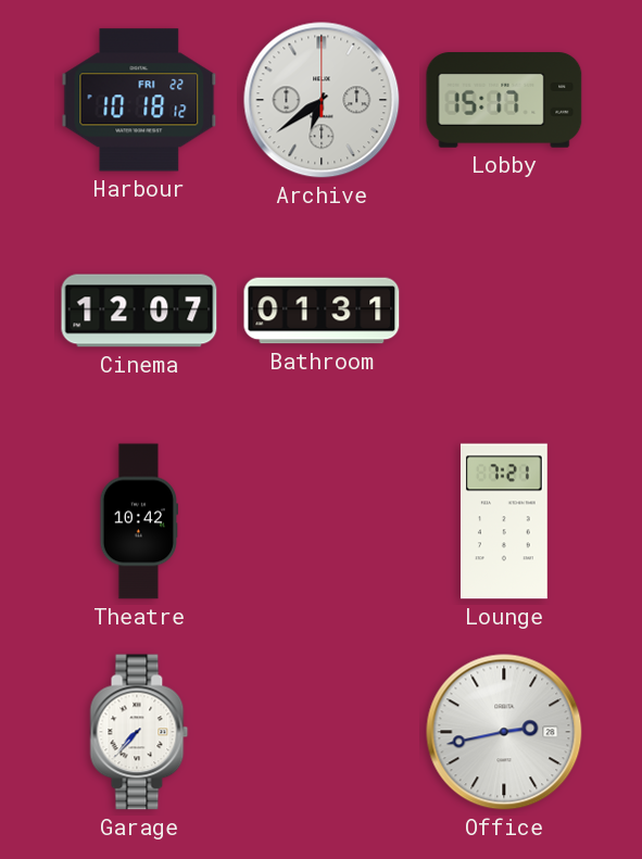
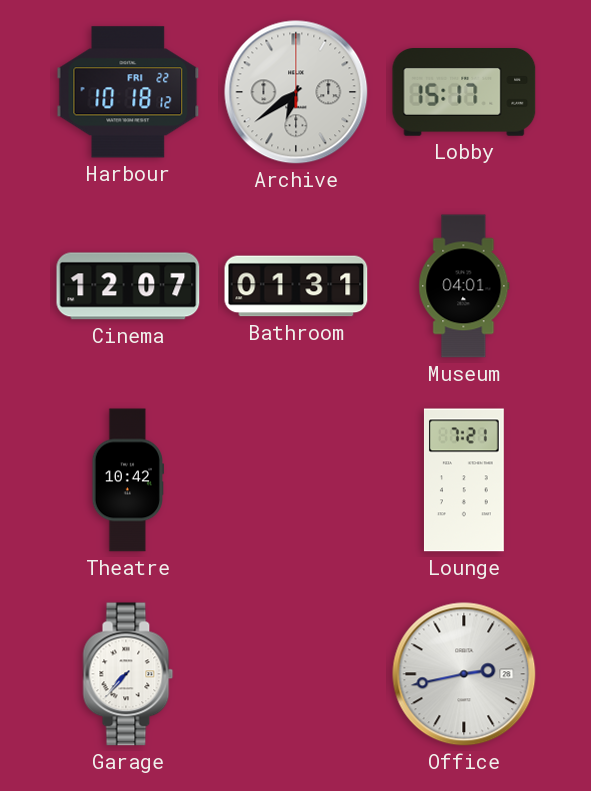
Museum: none -> 04:01 (464, 286)
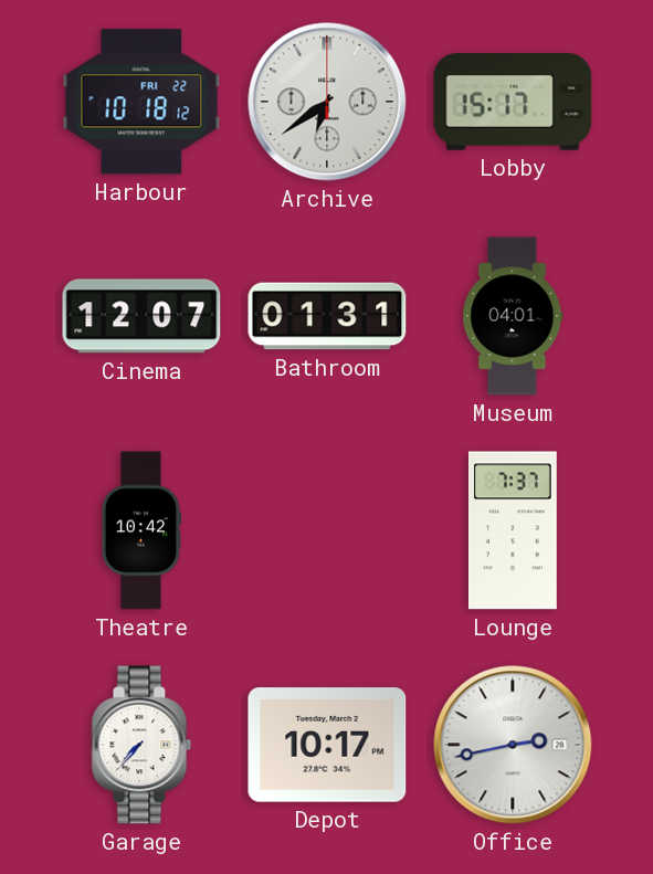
Lounge: 7:21 -> 7:37 (513, 530)
Depot: none -> 10:17 (327, 745)
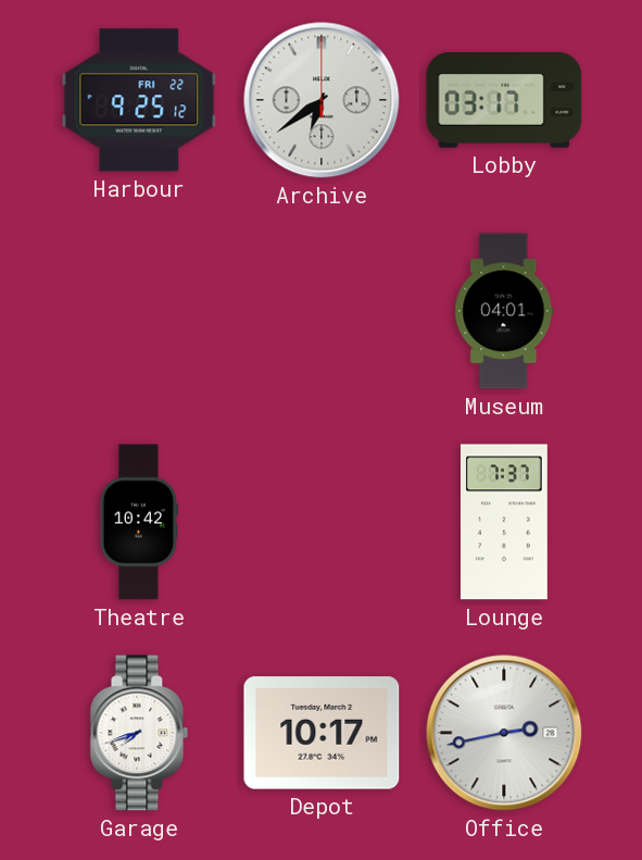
Harbour: 10:18 -> 9:25 (139, 100)
Lobby: 15:17 -> 03:17 (504, 101)
Cinema: 12:07 -> none (141, 316)
Bathroom: 01:31 -> none (327, 316)
Garage: 7:37 -> 7:42 (139, 733)
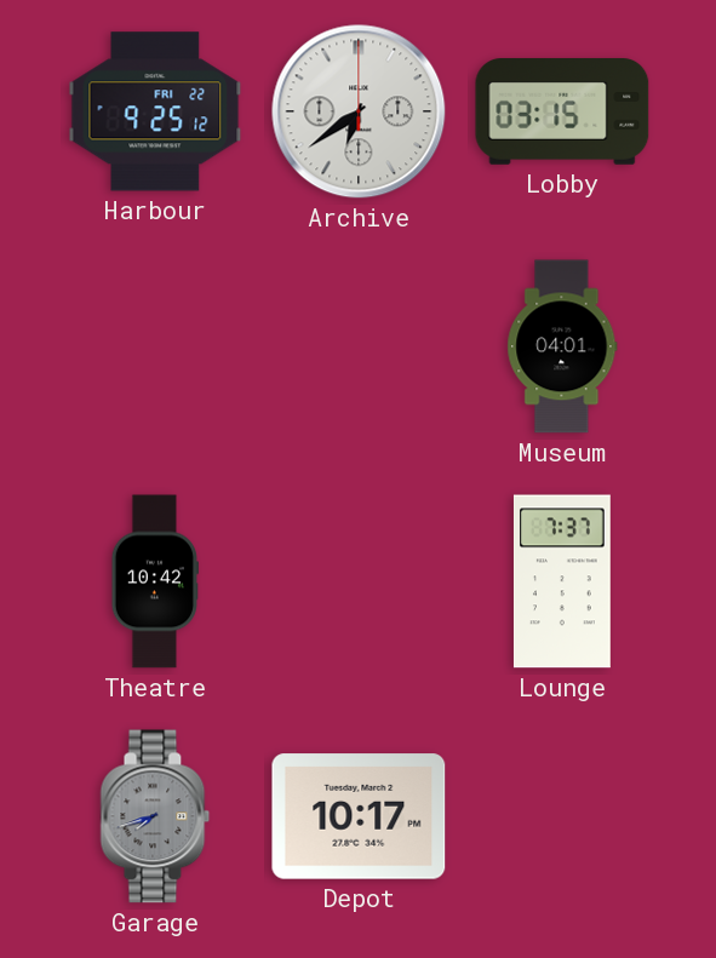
Lobby: 03:17 -> 03:15 (562, 113)
Garage dial: white -> grey (155, 816)
Office: 2:43 -> none (504, 733)
